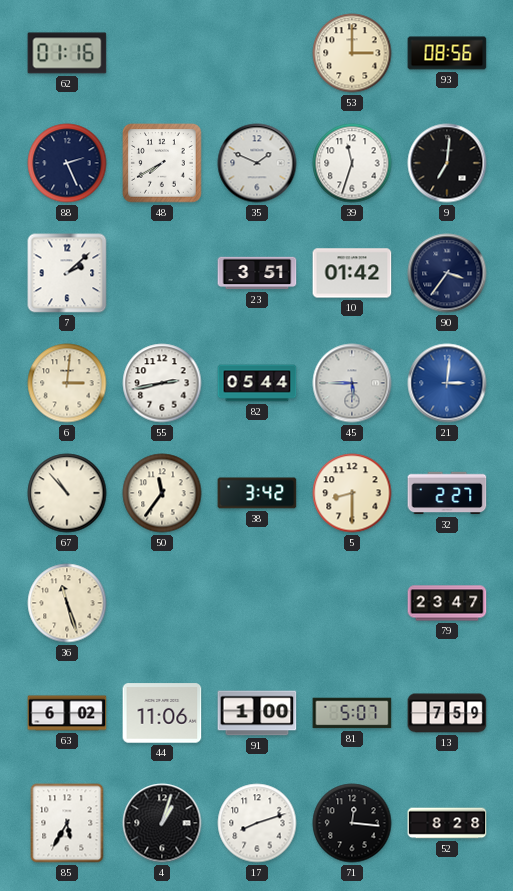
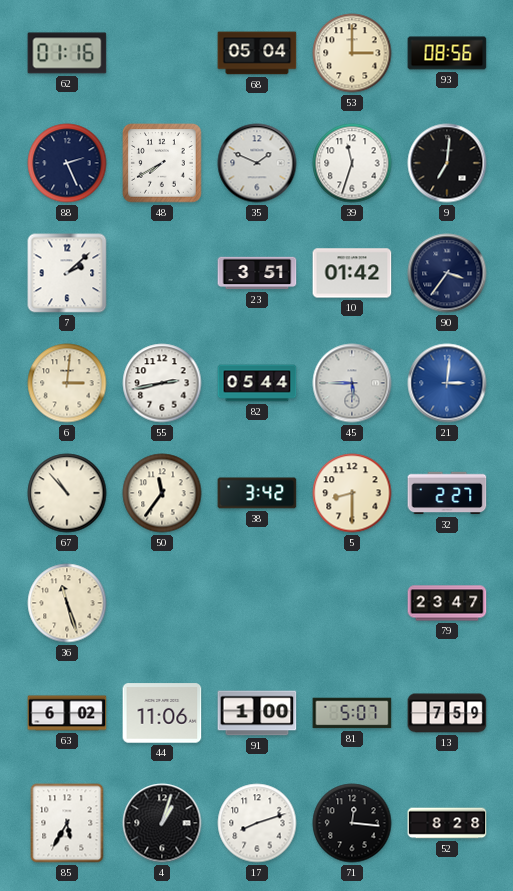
68: none -> 05:04 (257, 53)
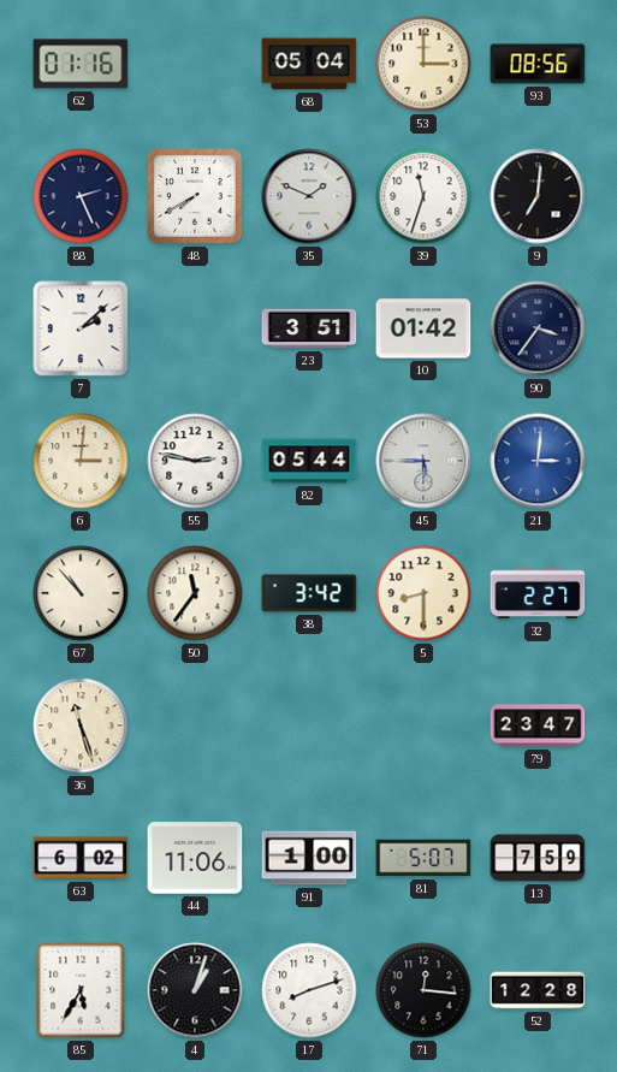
55: 2:43 -> 2:47 (195, 461)
52: 8:28 -> 12:28 (538, 990)
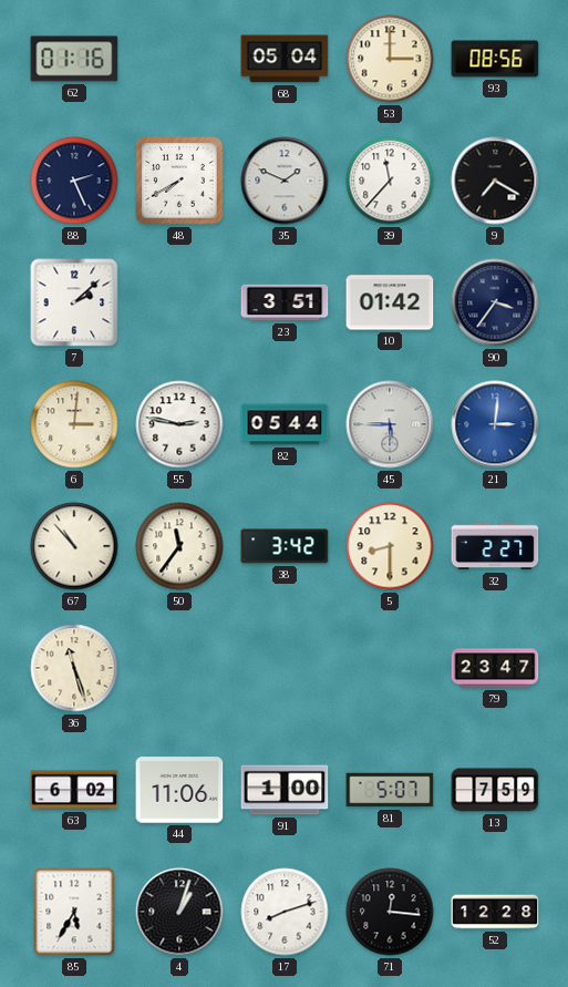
39: 11:33 -> 11:37 (390, 181)
9: 7:01 -> 7:20 (495, 181)
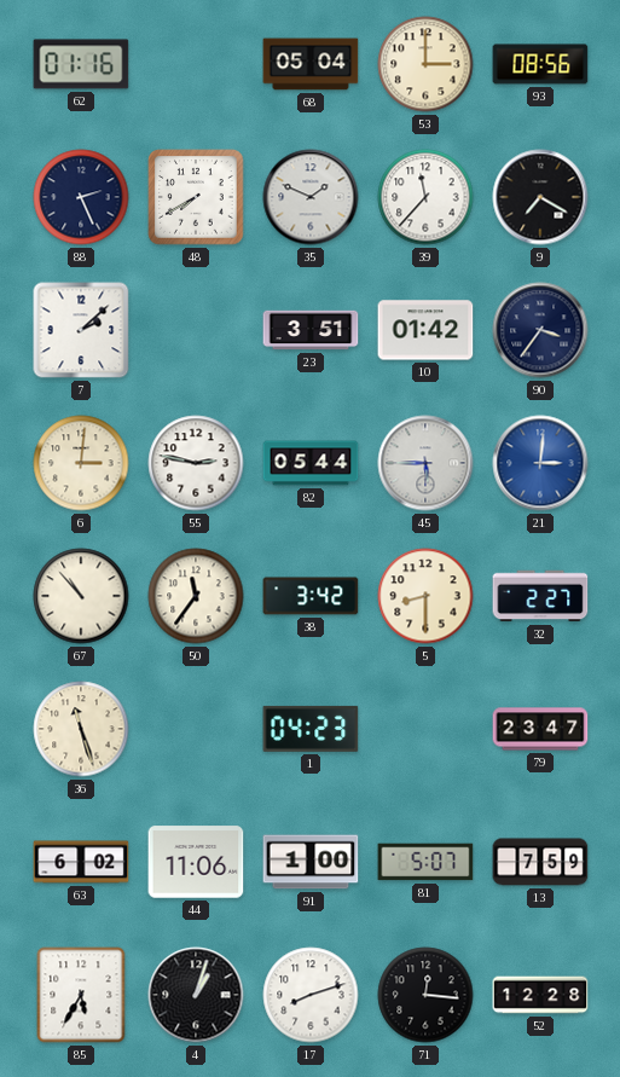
1: none -> 04:23 (311, 729)
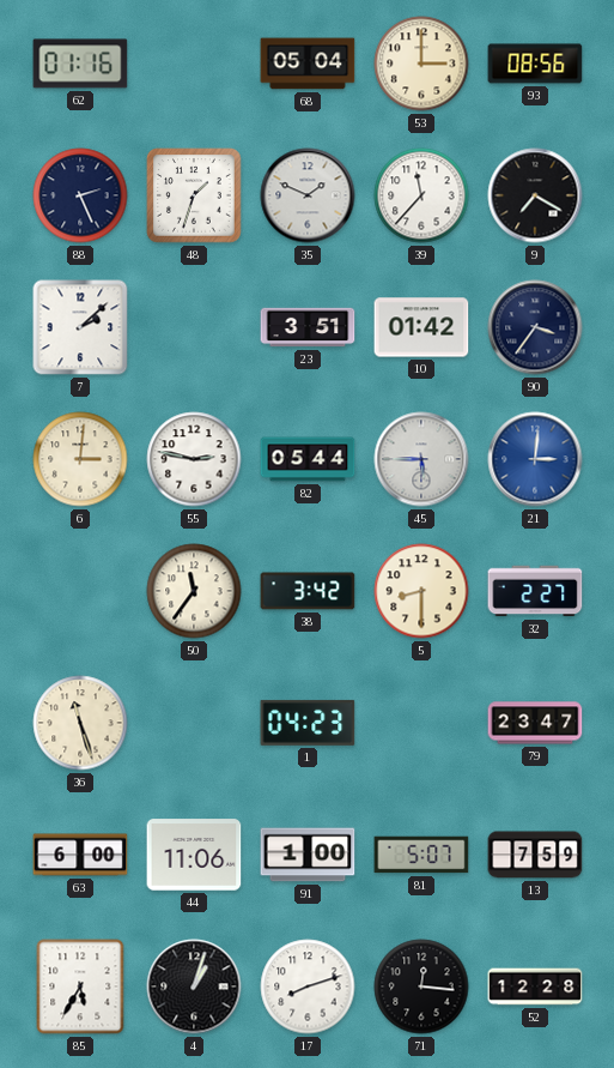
48: 7:40 -> 1:33 (194, 195)
67: 10:53 -> none (81, 596)
63: 6:02 -> 6:00 (80, 855)
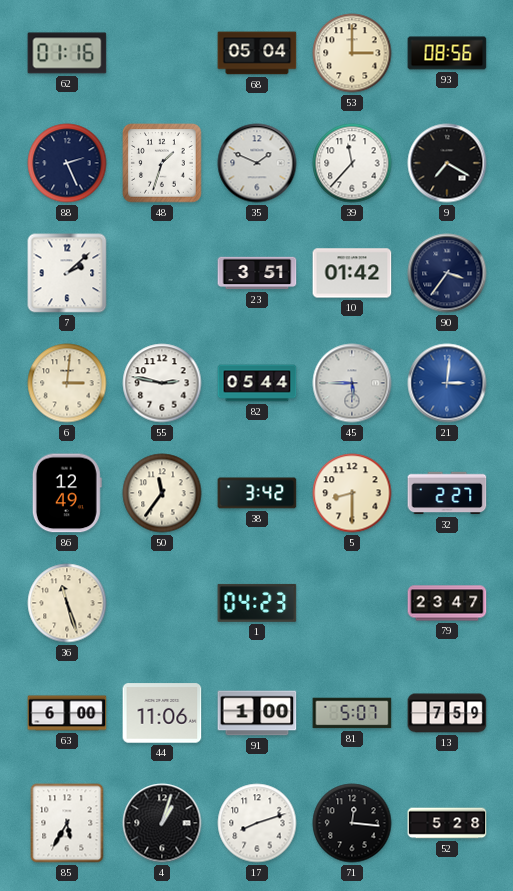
86: none -> 12:49 (67, 493)
52: 12:28 -> 5:28 (447, 823)
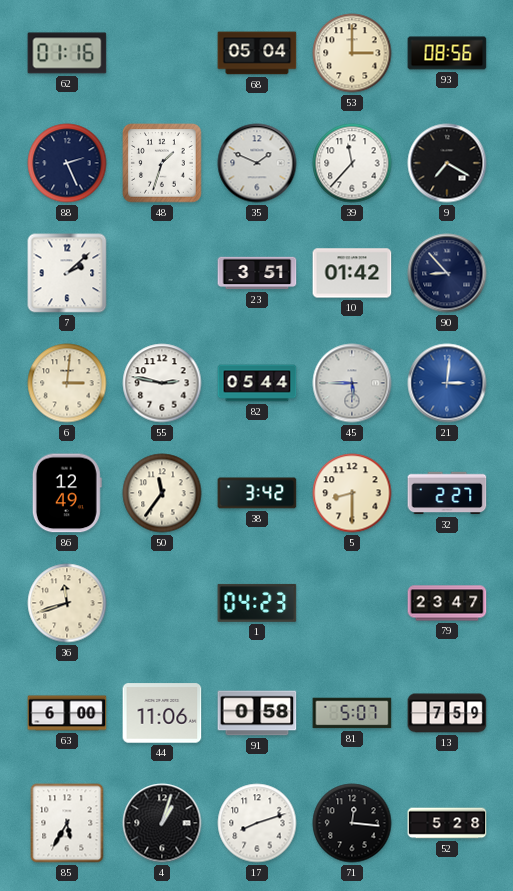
90: 3:36 -> 8:53 (447, 273)
36: 11:27 -> 11:42 (67, 603)
91: 1:00 -> 0:58 (257, 713)
